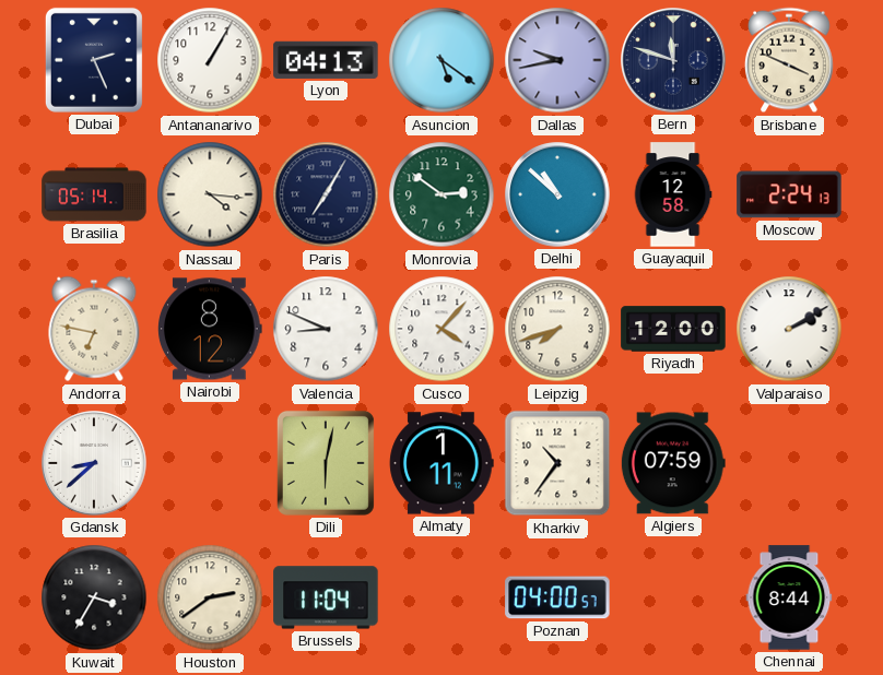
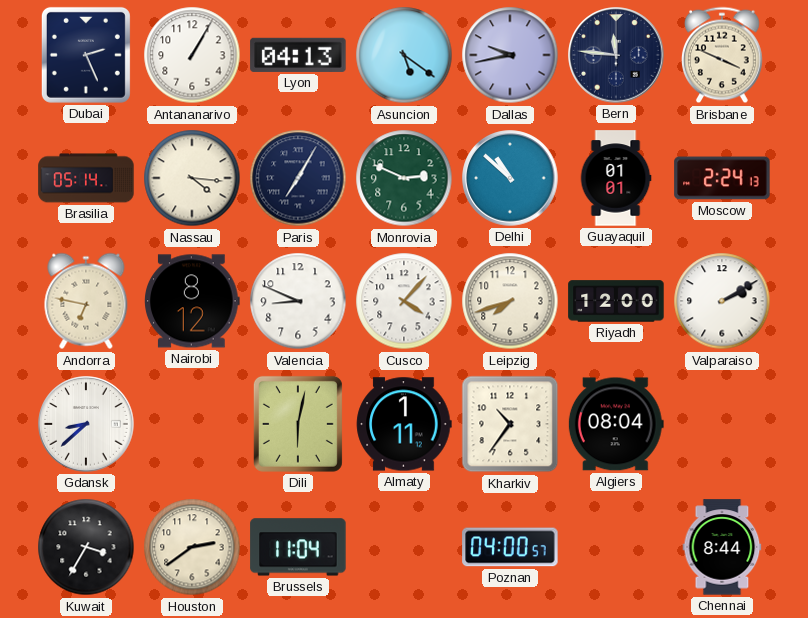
Bern: 11:48 -> 11:46 (616, 55)
Monrovia: 2:51 -> 2:49 (404, 178)
Guayaquil: 12:58 -> 01:01 (616, 178)
Algiers: 07:59 -> 08:04 (616, 424)
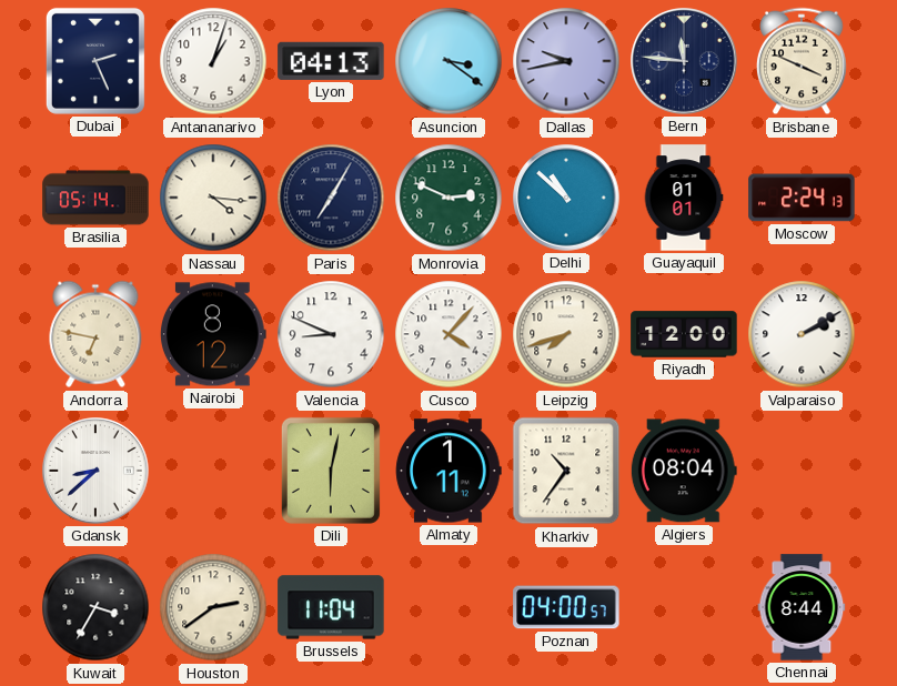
Antananarivo: 1:05 -> 1:03 (213, 61)
Asuncion: 5:21 -> 3:21 (448, 61)
